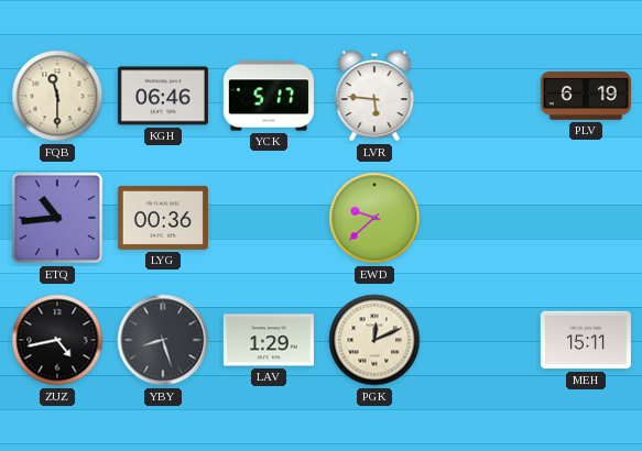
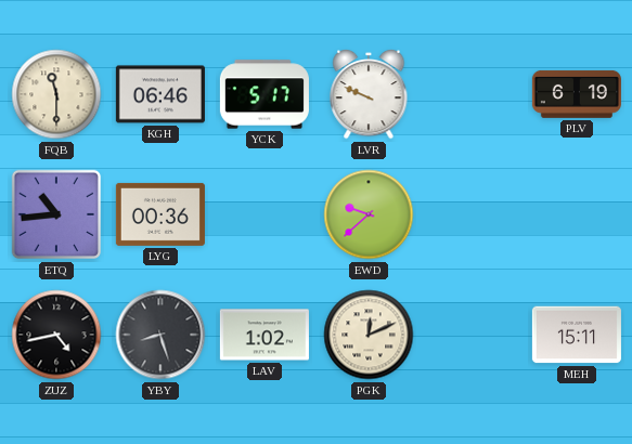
LVR: 5:46 -> 9:49 (369, 94)
LAV: 1:29 -> 1:02 (265, 335)
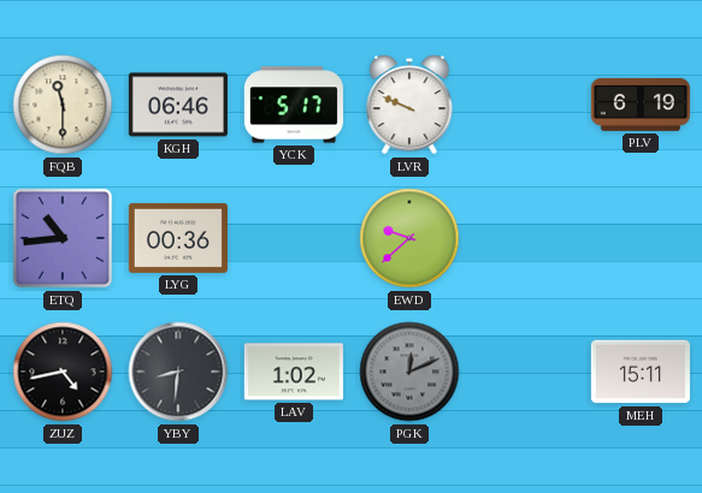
YBY: 8:27 -> 8:31 (178, 372)
PGK dial: cream -> grey (409, 372)
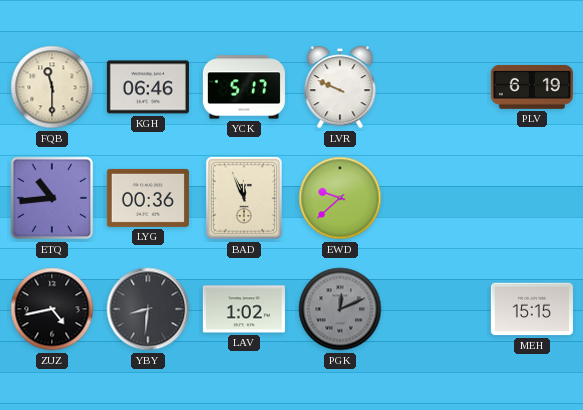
BAD: none -> 11:56 (244, 198)
MEH: 15:11 -> 15:15 (532, 309)
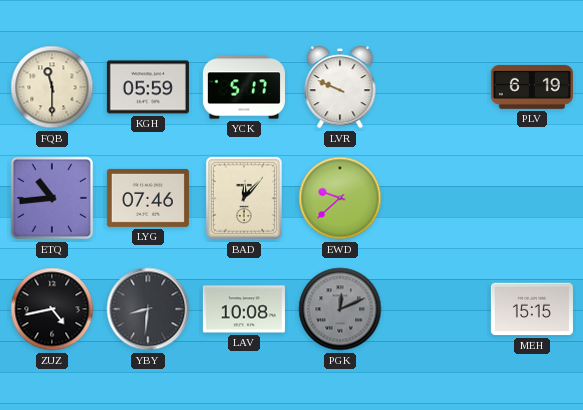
KGH: 06:46 -> 05:59 (148, 87)
LYG: 00:36 -> 07:46 (148, 198)
BAD: 11:56 -> 12:07 (244, 198)
LAV: 1:02 -> 10:08 (244, 309)
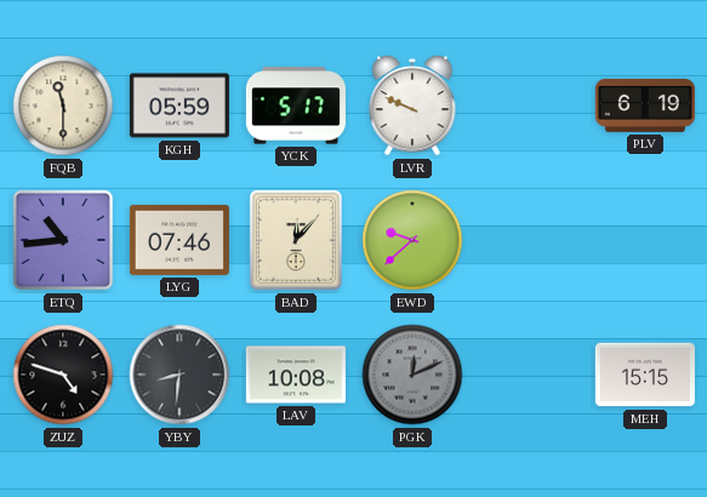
ZUZ: 4:43 -> 4:48 (63, 375)
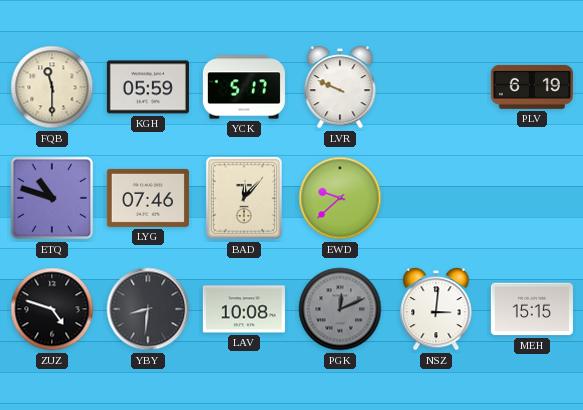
ETQ: 10:44 -> 10:48 (52, 198)
NSZ: none -> 3:01 (436, 309)
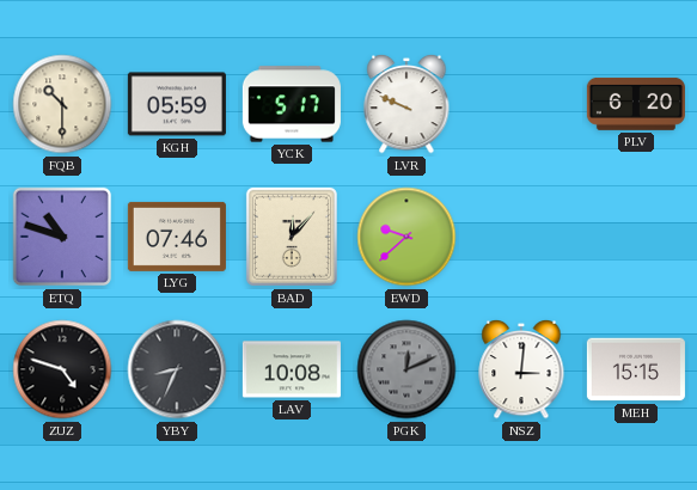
FQB: 11:30 -> 10:30 (62, 104)
PLV: 6:19 -> 6:20 (636, 104)
YBY: 8:31 -> 8:34 (177, 369)
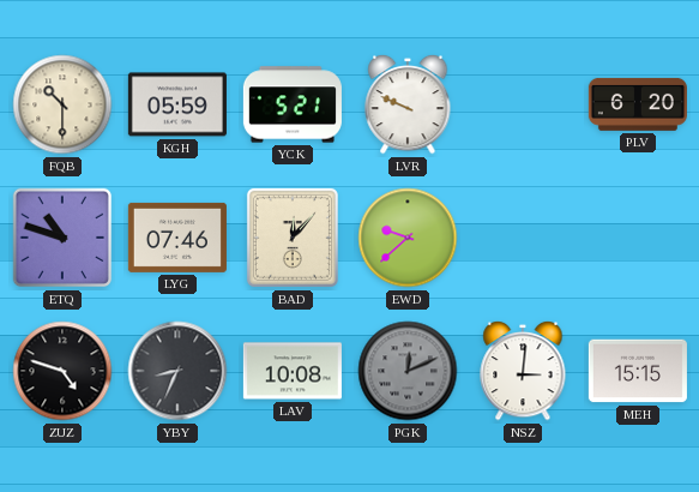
YCK: 5:17 -> 5:21 (293, 104)
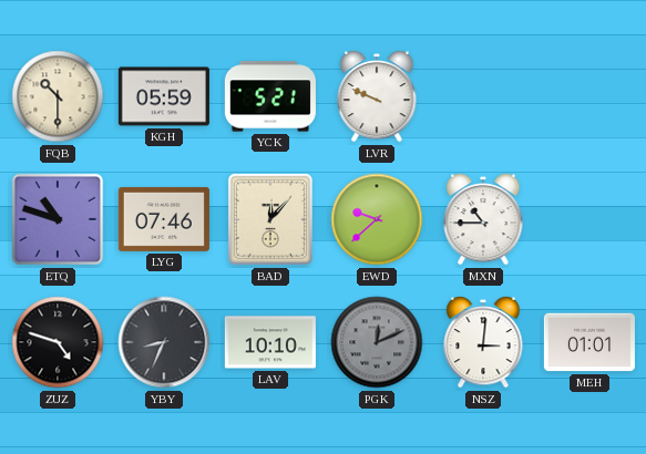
PLV: 6:20 -> none (638, 104)
MXN: none -> 10:45 (483, 219)
LAV: 10:08 -> 10:10 (270, 342)
MEH: 15:15 -> 01:01 (589, 342)
